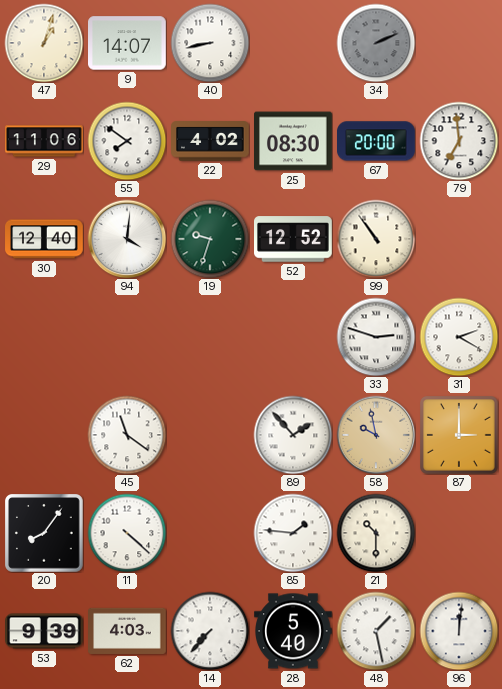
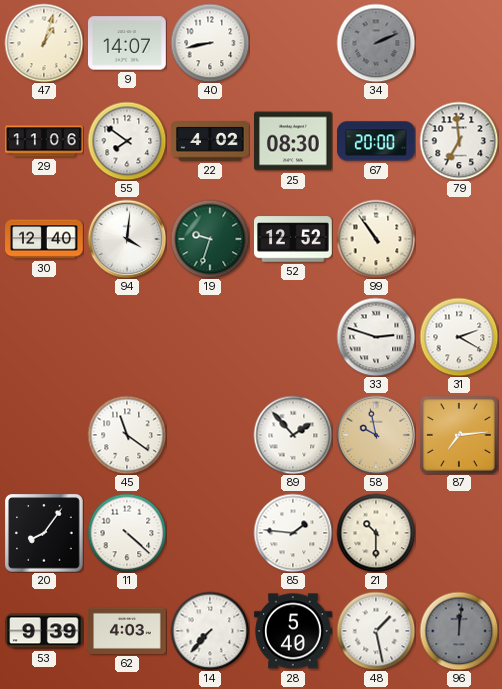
87: 3:00 -> 7:14 (460, 436)
96 dial: white -> grey (459, 631)
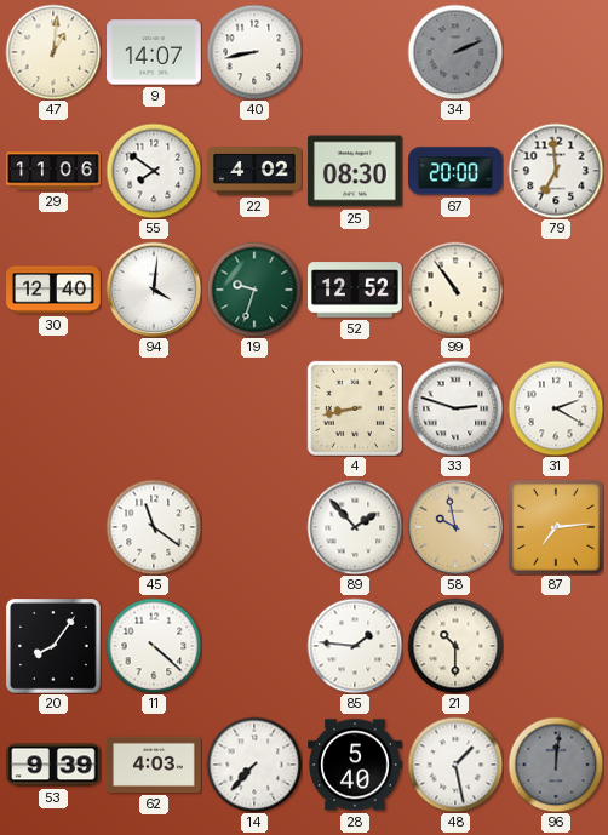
47: 1:03 -> 1:01 (53, 52)
4: none -> 8:43 (354, 407)
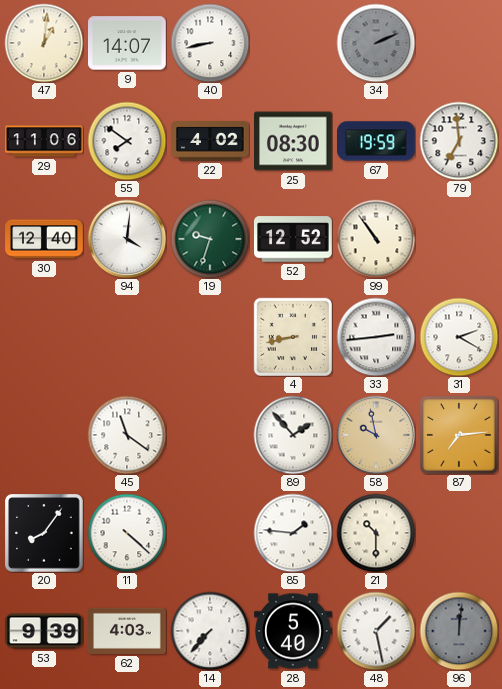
67: 20:00 -> 19:59 (377, 141)
33: 2:48 -> 2:44 (376, 337)
